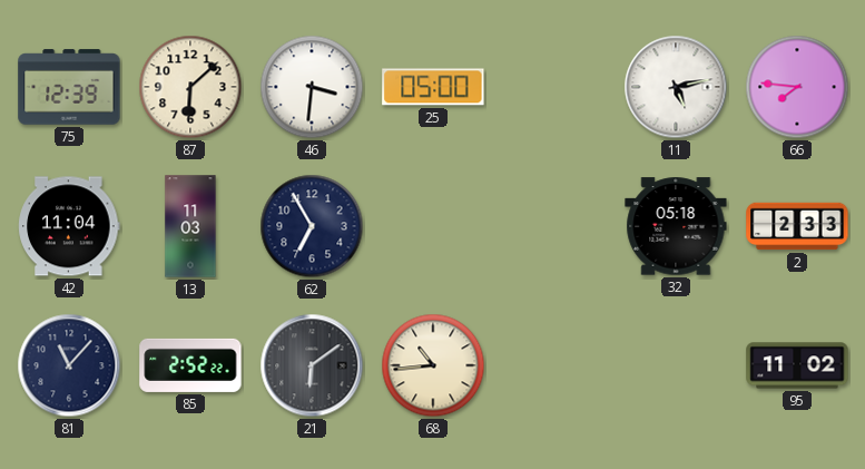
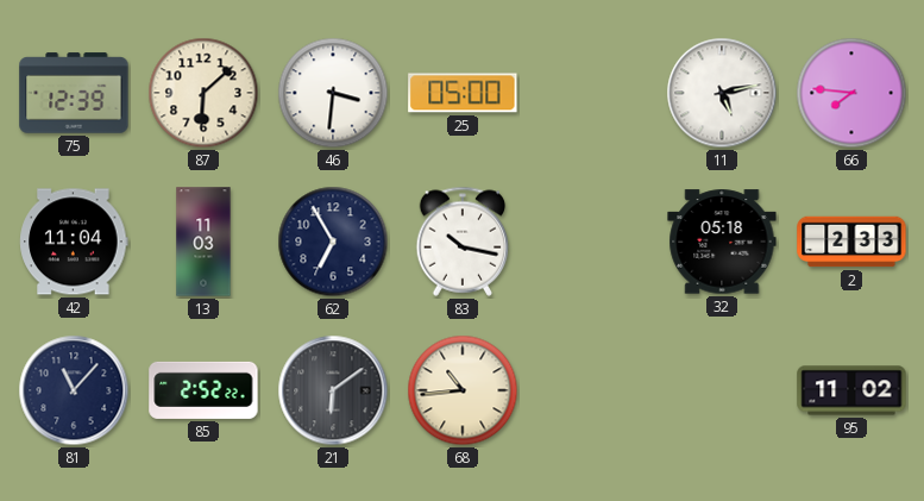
83: none -> 10:17 (463, 242)
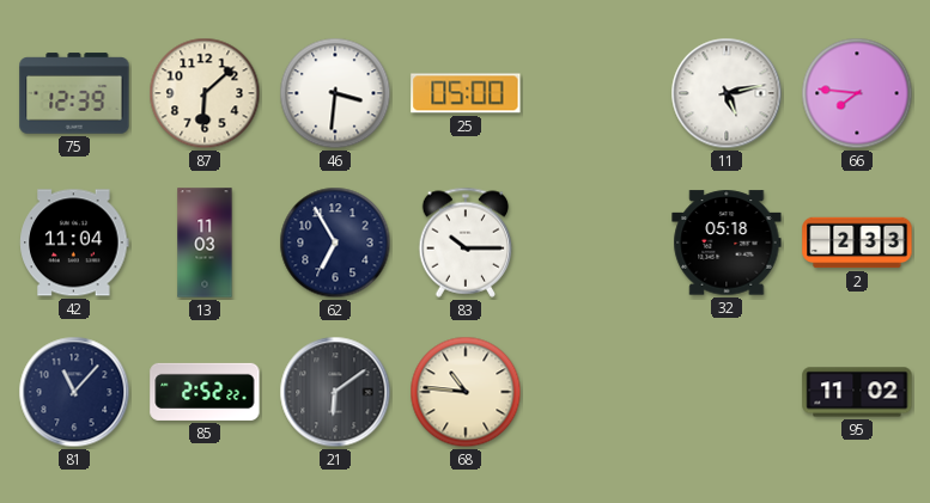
83: 10:17 -> 10:15 (466, 243)
68: 10:44 -> 10:46 (466, 392)
